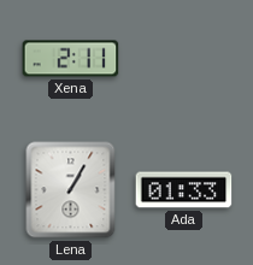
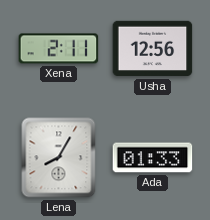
Usha: none -> 12:56 (153, 49)
Lena: 1:05 -> 8:05 (59, 158)
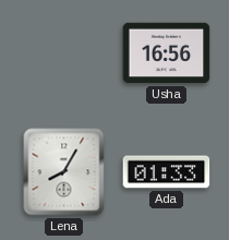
Xena: 2:11 -> none (59, 49)
Usha: 12:56 -> 16:56 (167, 53)
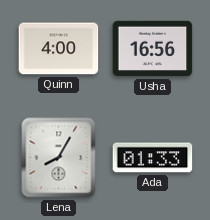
Quinn: none -> 4:00 (59, 49)
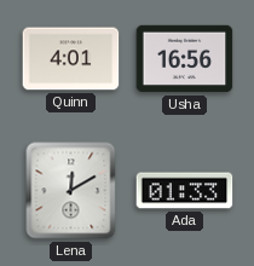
Quinn: 4:00 -> 4:01 (71, 59)
Lena: 8:05 -> 12:10 (71, 191)
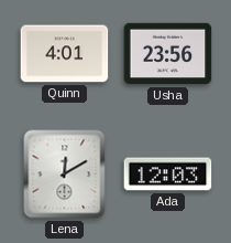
Usha: 16:56 -> 23:56 (168, 54)
Ada: 01:33 -> 12:03 (168, 175)
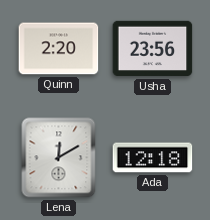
Quinn: 4:01 -> 2:20 (59, 49)
Ada: 12:03 -> 12:18 (153, 158)
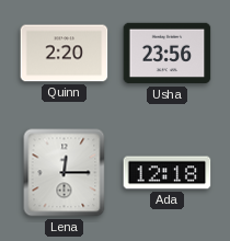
Lena: 12:10 -> 12:15 (65, 173)
